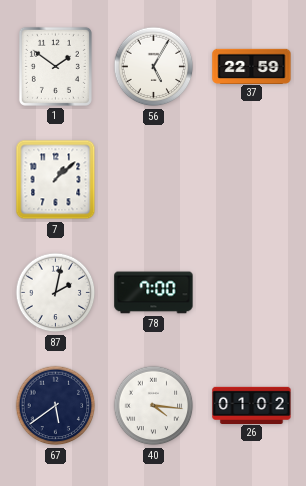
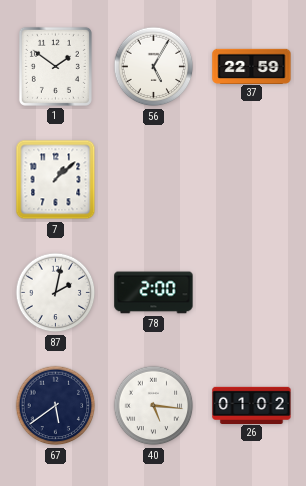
78: 7:00 -> 2:00 (154, 293)
40: 4:16 -> 5:16 (154, 406)
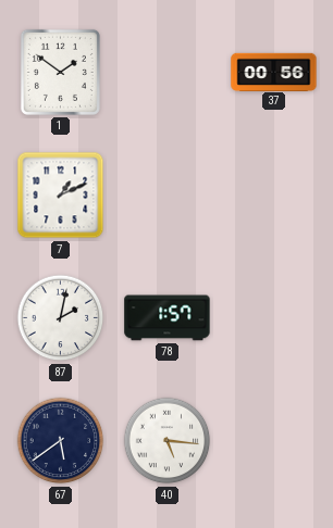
56: 5:05 -> none (154, 67)
37: 22:59 -> 00:56 (274, 72)
7: 1:08 -> 1:11 (61, 196)
78: 2:00 -> 1:57 (168, 318)
26: 01:02 -> none (252, 405)
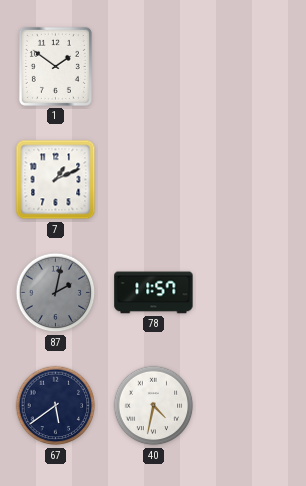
37: 00:56 -> none (274, 72)
87 dial: white -> grey (56, 293)
78: 1:57 -> 11:57 (154, 293)
40: 5:16 -> 4:32 (154, 406)
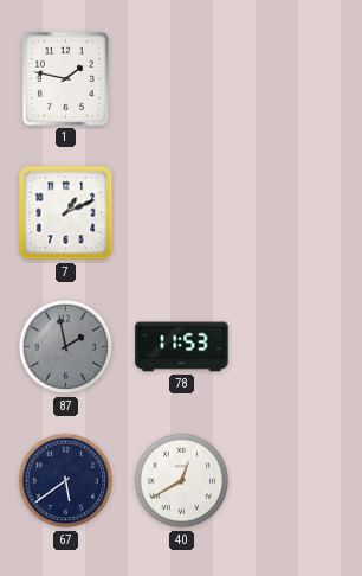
1: 1:51 -> 1:47 (65, 78)
87: 2:02 -> 1:58 (66, 347)
78: 11:57 -> 11:53 (182, 347)
40: 4:32 -> 12:40 (182, 481)
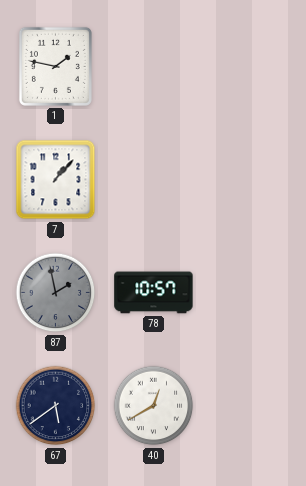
7: 1:11 -> 1:07 (56, 180)
78: 11:53 -> 10:57 (154, 293)
